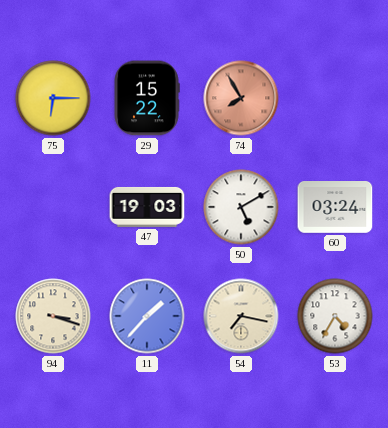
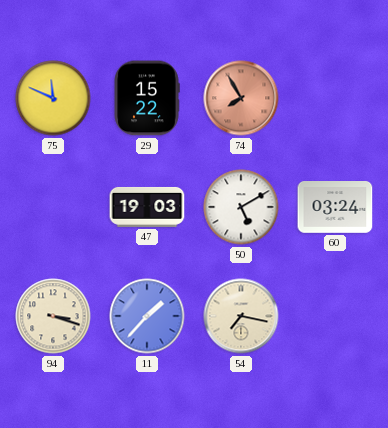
75: 6:15 -> 11:49 (53, 98)
53: 4:35 -> none (335, 316)
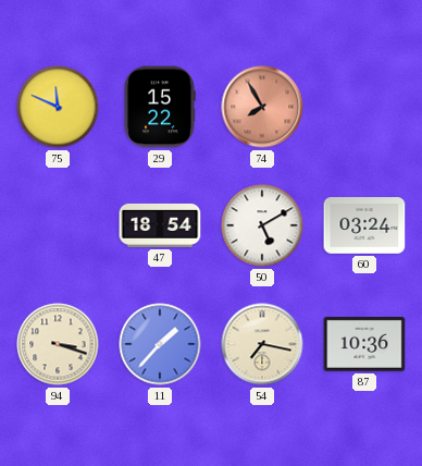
47: 19:03 -> 18:54 (160, 225)
87: none -> 10:36 (364, 344)
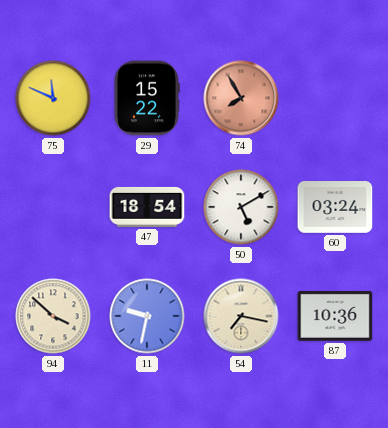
94: 3:18 -> 3:52 (53, 316)
11: 1:37 -> 9:32 (147, 316)
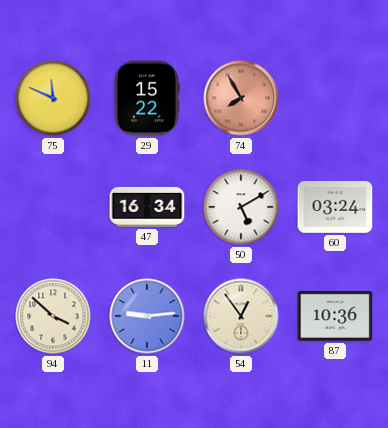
47: 18:54 -> 16:34 (147, 207)
11: 9:32 -> 9:14 (147, 316)
54: 7:17 -> 12:54 (241, 316)
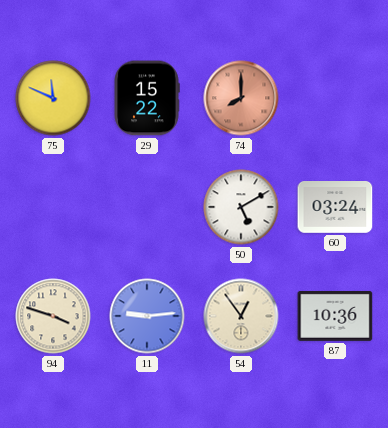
74: 7:55 -> 8:00 (241, 98)
47: 16:34 -> none (147, 207)
94: 3:52 -> 3:48 (53, 316)
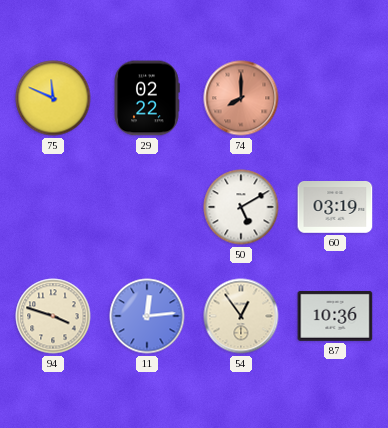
29: 15:22 -> 02:22 (147, 98)
60: 03:24 -> 03:19 (335, 208)
11: 9:14 -> 12:14 (147, 316)
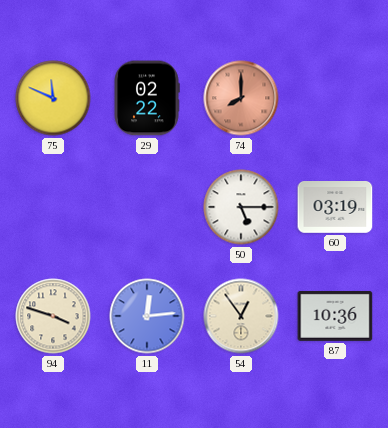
50: 5:10 -> 5:15 (241, 207)
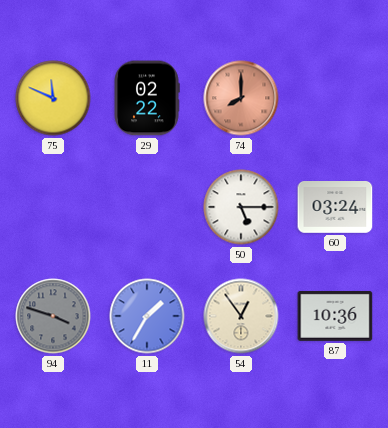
60: 03:19 -> 03:24 (335, 208)
94 dial: cream -> grey (53, 316)
11: 12:14 -> 1:35 (147, 316)
